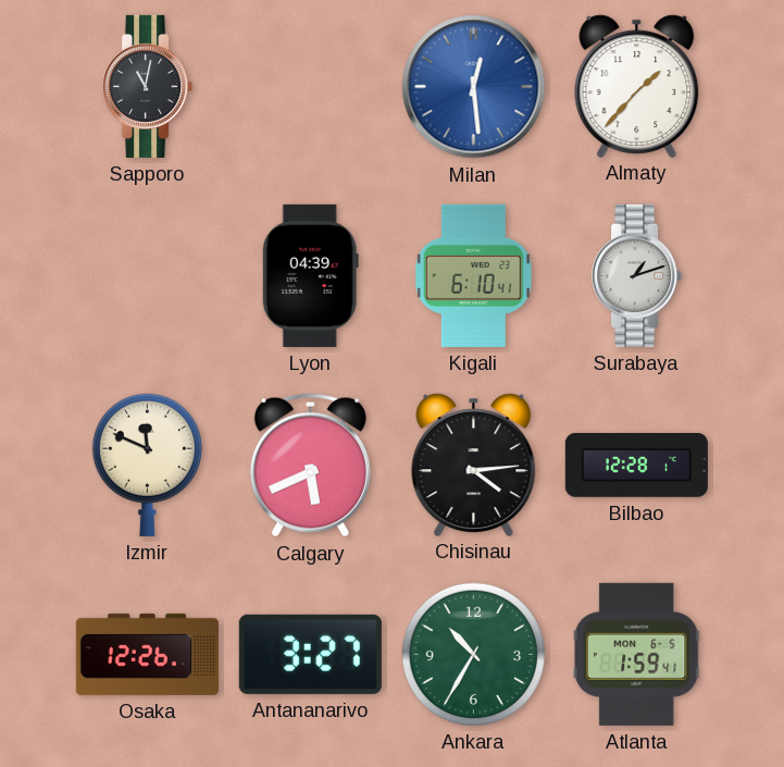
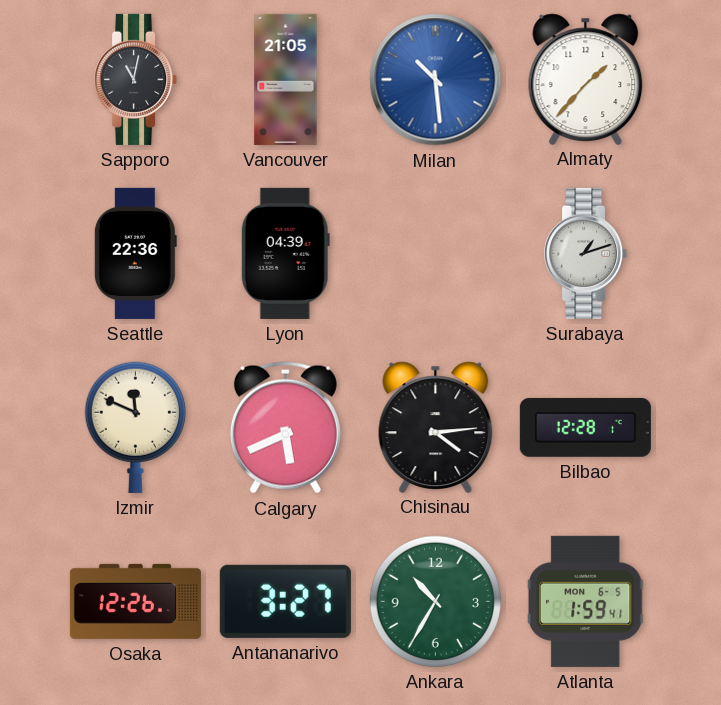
Vancouver: none -> 21:05 (286, 79)
Milan: 12:29 -> 10:29 (436, 80)
Seattle: none -> 22:36 (135, 253)
Kigali: 6:10 -> none (473, 275)
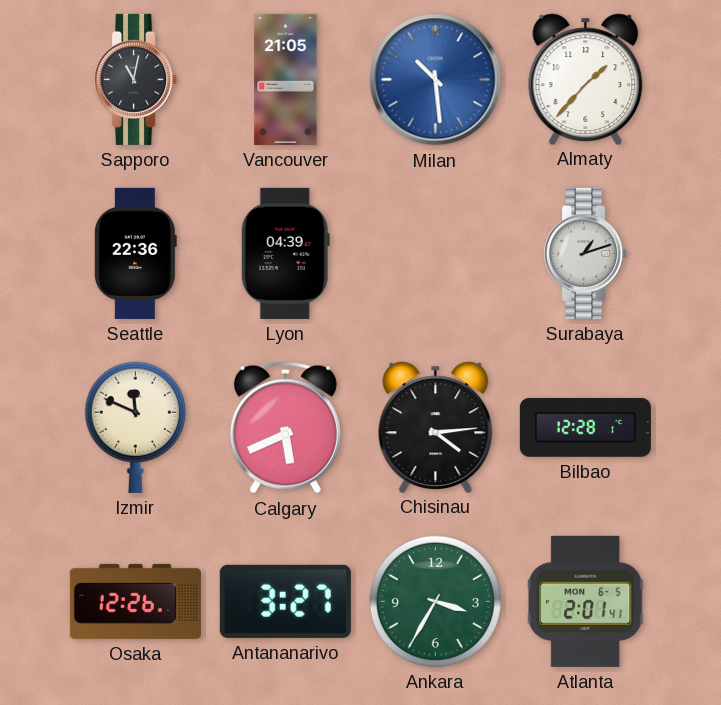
Ankara: 10:35 -> 3:35 (435, 601)
Atlanta: 1:59 -> 2:01 (585, 601)
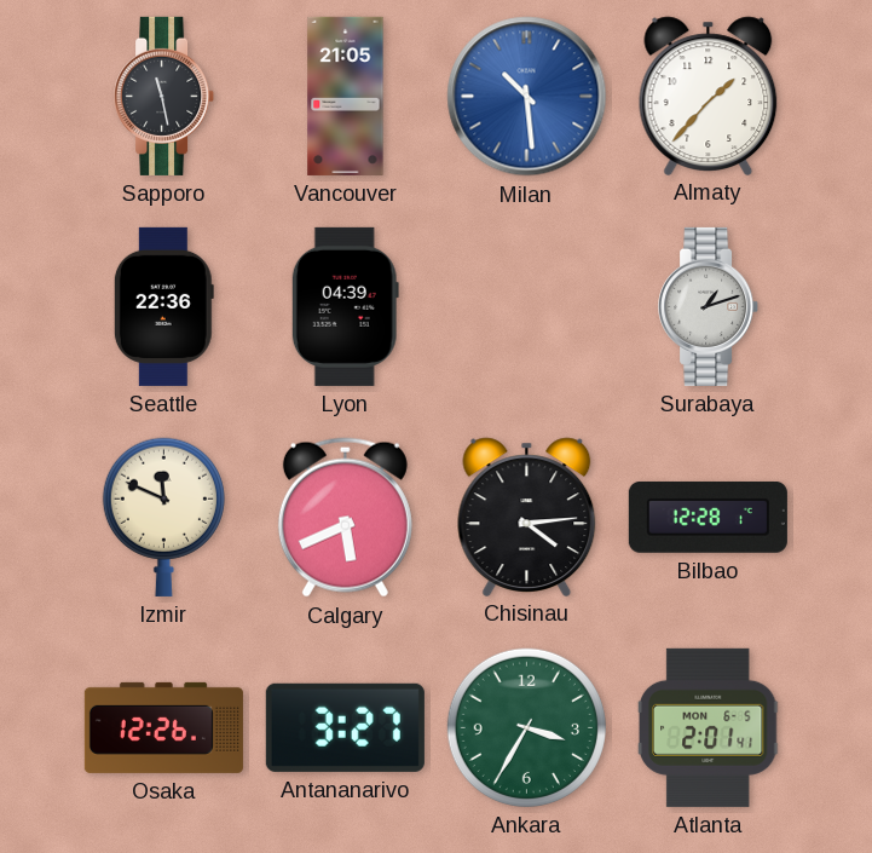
Sapporo: 11:02 -> 11:28 (164, 96)
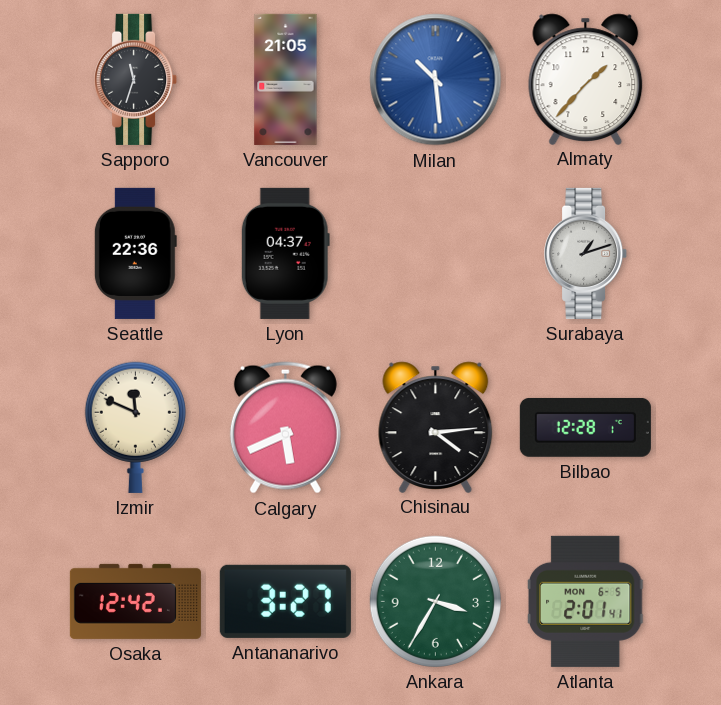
Sapporo: 11:28 -> 11:33 (136, 79)
Lyon: 04:39 -> 04:37 (285, 253)
Osaka: 12:26 -> 12:42 (135, 601)
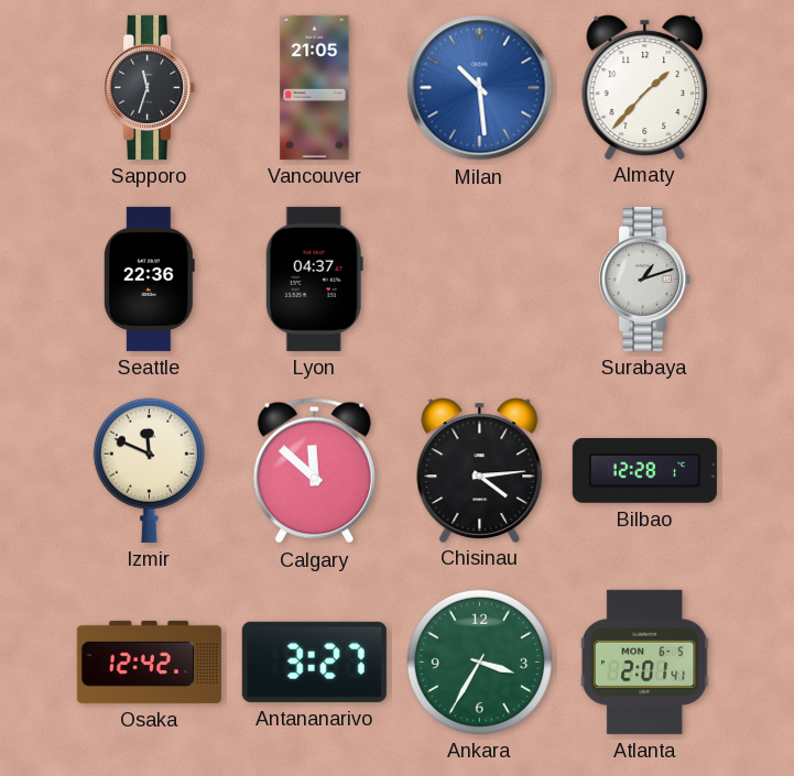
Calgary: 5:41 -> 11:52 (314, 471)
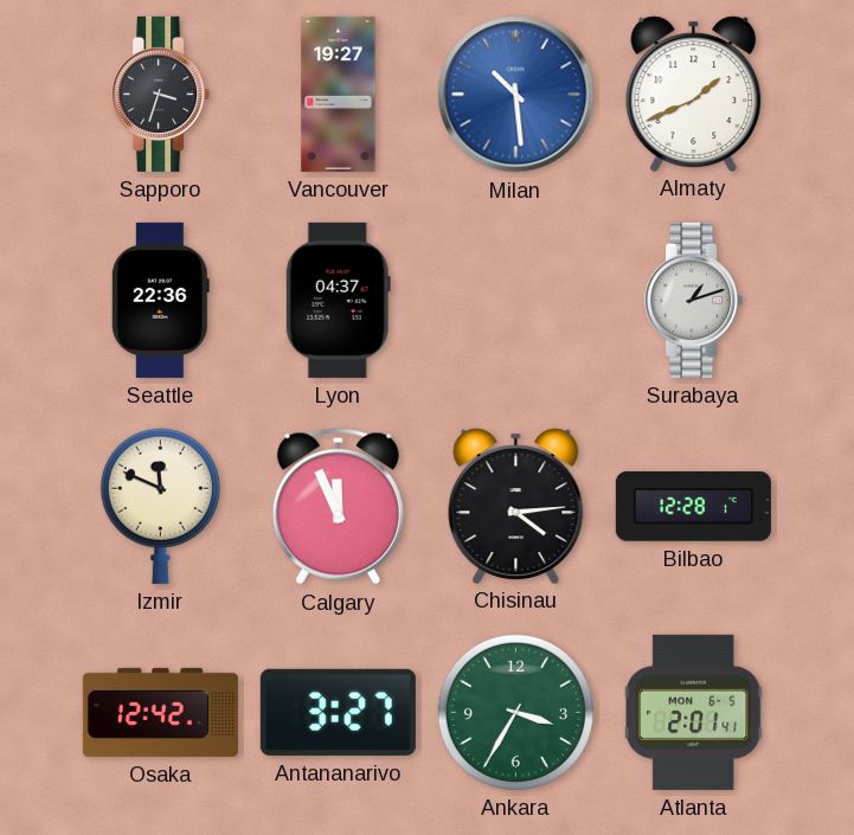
Sapporo: 11:33 -> 3:33 (161, 94)
Vancouver: 21:05 -> 19:27 (339, 94)
Almaty: 1:37 -> 1:41 (694, 94)
Calgary: 11:52 -> 11:56 (338, 507)
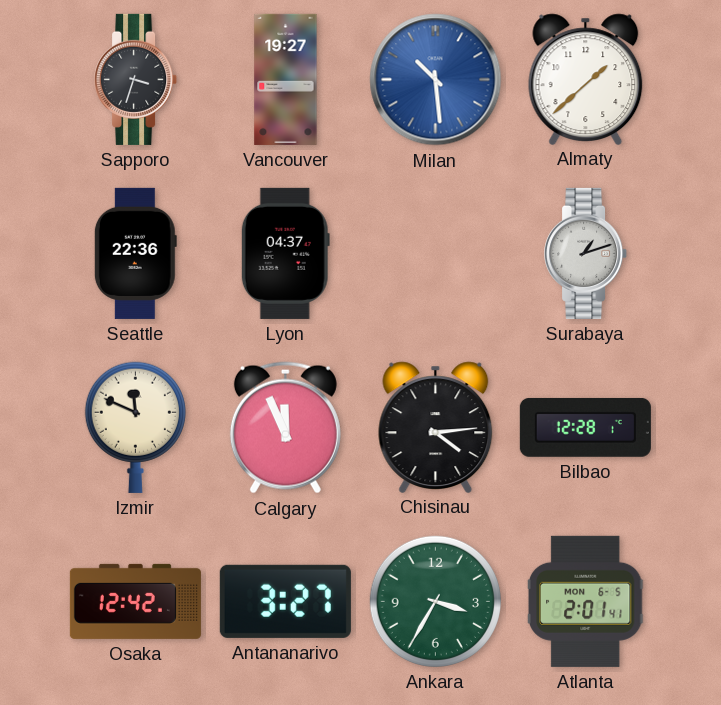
Almaty: 1:41 -> 1:38 (586, 79)
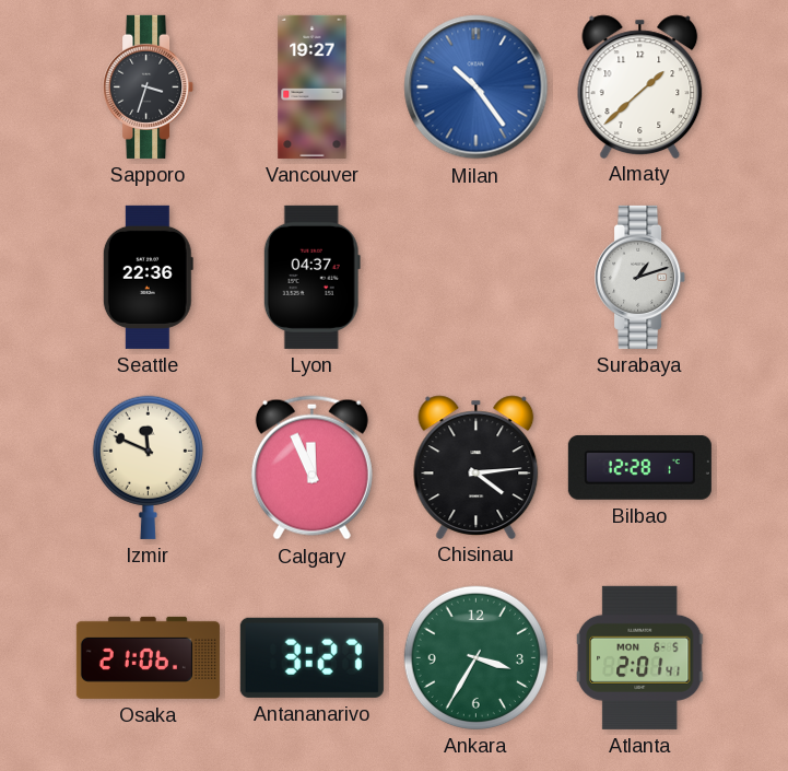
Milan: 10:29 -> 10:24 (477, 87)
Osaka: 12:42 -> 21:06 (148, 657)
